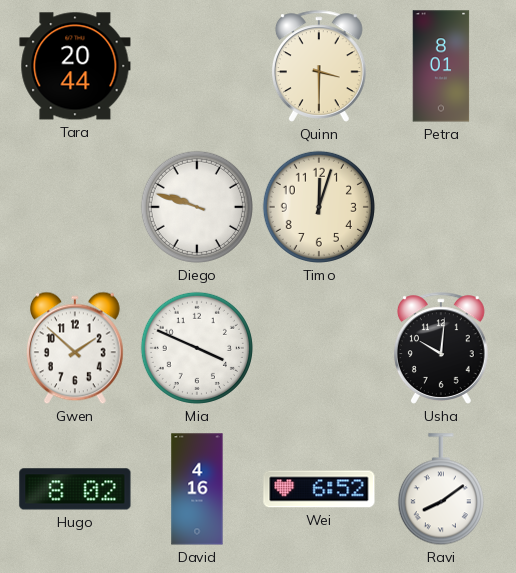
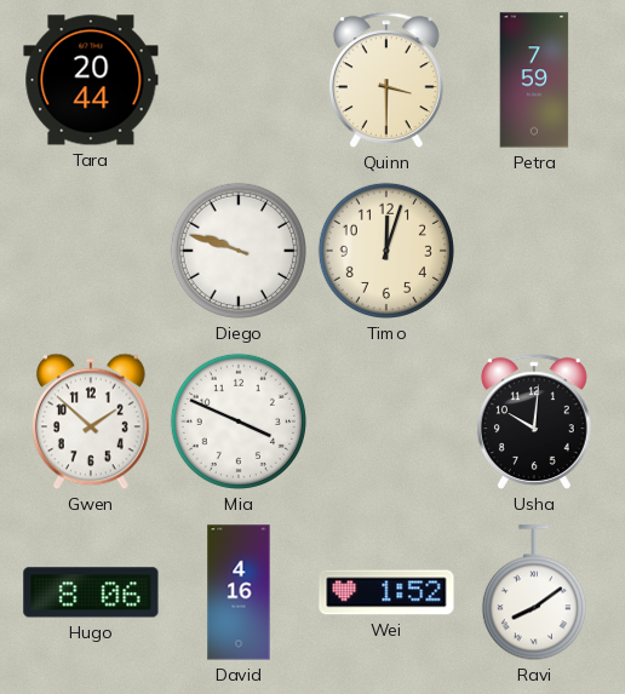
Petra: 8:01 -> 7:59 (534, 80)
Hugo: 8:02 -> 8:06 (91, 592)
Wei: 6:52 -> 1:52 (386, 592)
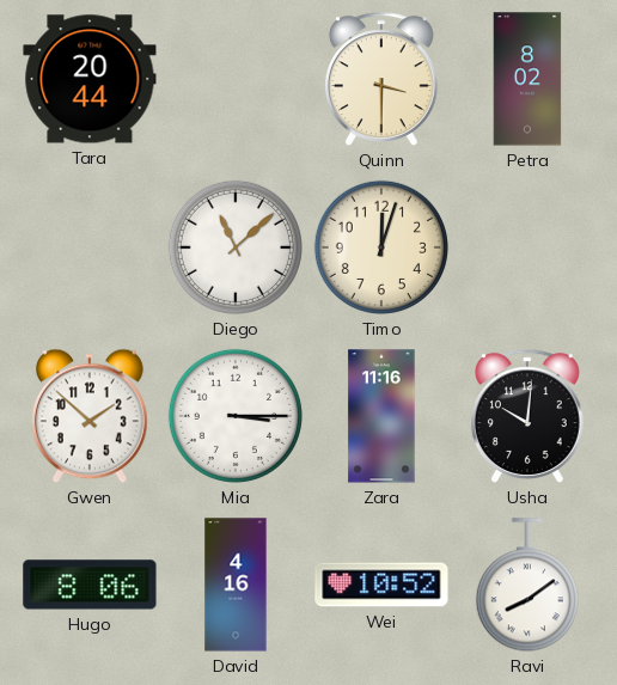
Petra: 7:59 -> 8:02 (527, 79)
Diego: 9:48 -> 11:08 (236, 247)
Mia: 3:49 -> 3:15 (236, 416)
Zara: none -> 11:16 (381, 416)
Wei: 1:52 -> 10:52 (381, 585)
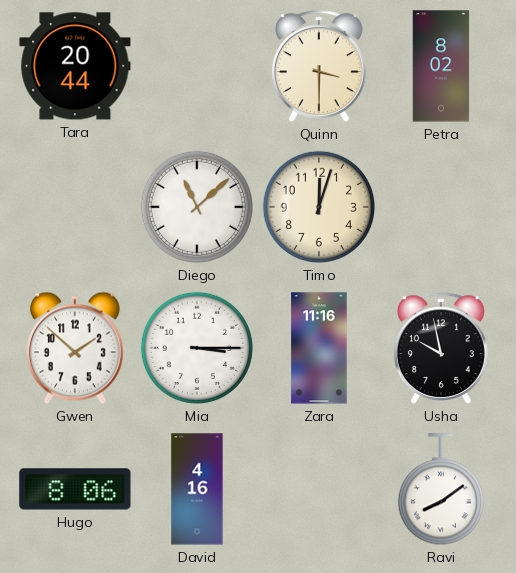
Usha: 10:01 -> 9:58 (441, 348)
Wei: 10:52 -> none (381, 585)
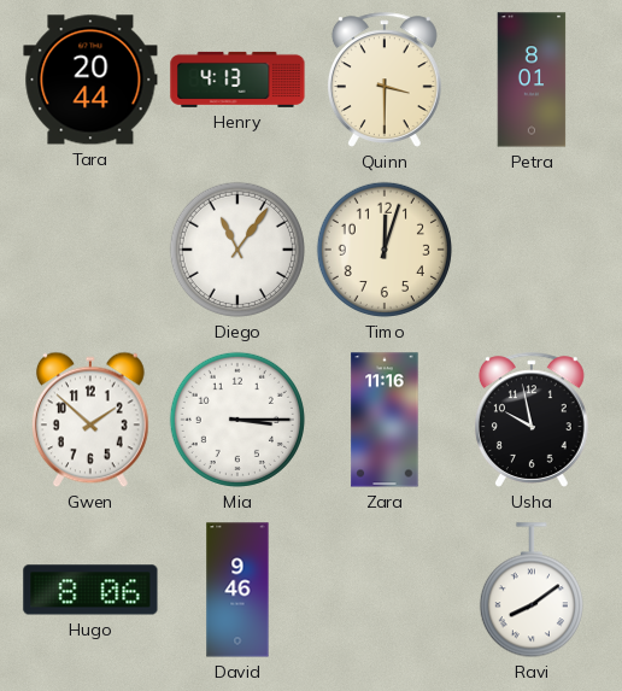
Henry: none -> 4:13 (237, 80)
Petra: 8:02 -> 8:01 (532, 80)
Diego: 11:08 -> 11:06 (237, 250)
David: 4:16 -> 9:46 (237, 590)
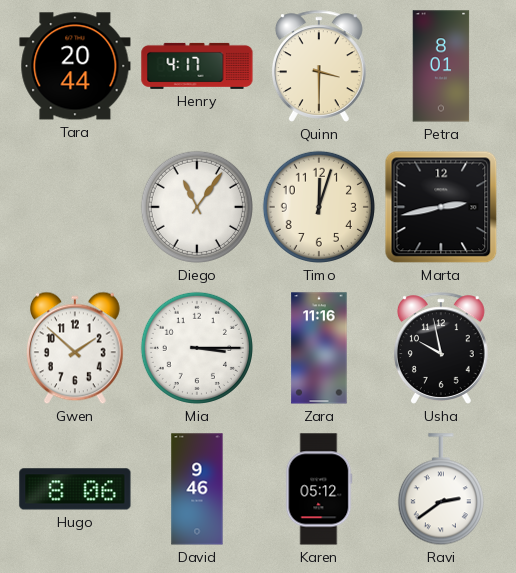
Henry: 4:13 -> 4:17 (197, 66)
Marta: none -> 2:43 (441, 207)
Karen: none -> 05:12 (319, 489)
Ravi: 8:09 -> 2:39 (441, 490)
